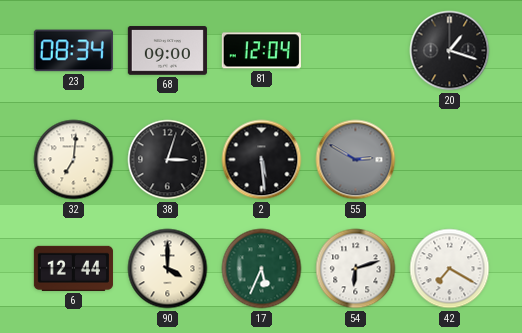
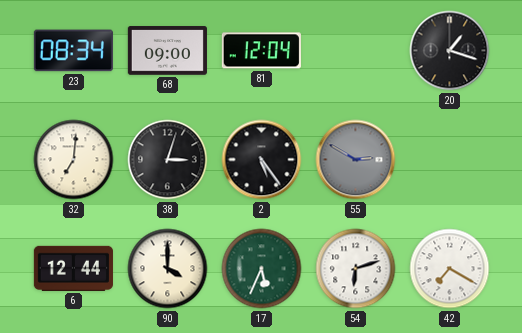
2: 5:29 -> 5:24 (262, 160)
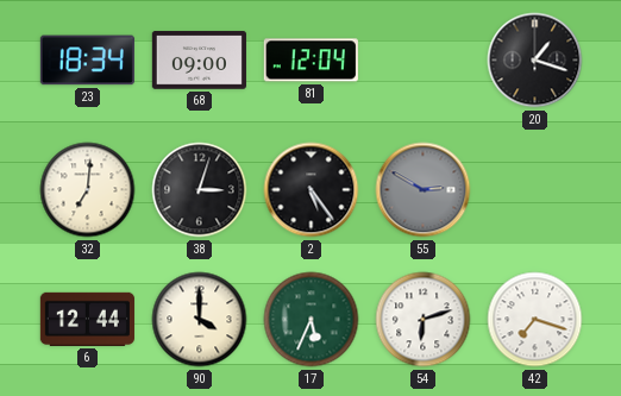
23: 08:34 -> 18:34 (87, 61)
42: 7:20 -> 7:18 (535, 320)
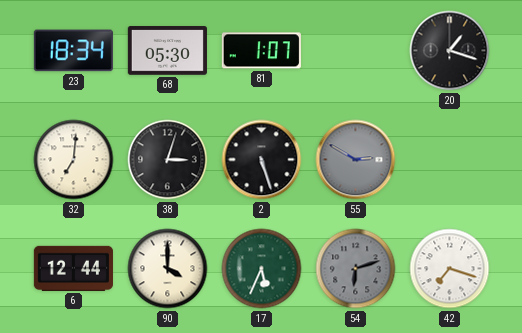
68: 09:00 -> 05:30 (167, 51)
81: 12:04 -> 1:07 (261, 51)
2: 5:24 -> 5:27 (262, 160)
54 dial: white -> grey (356, 269)
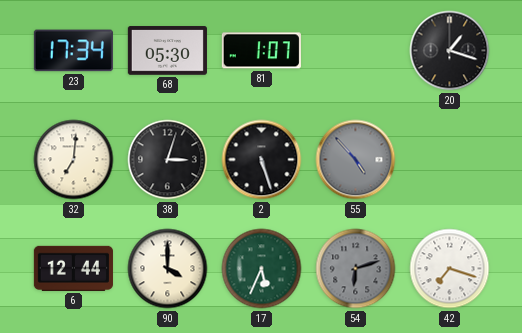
23: 18:34 -> 17:34 (73, 51)
55: 2:50 -> 4:53 (356, 160)
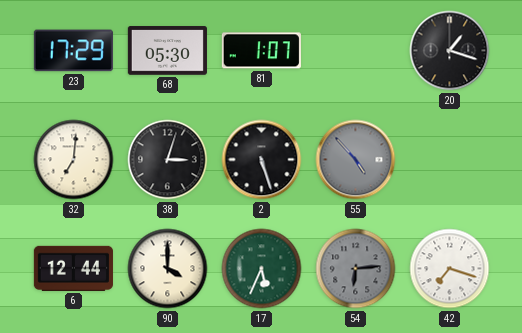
23: 17:34 -> 17:29 (73, 51)
54: 6:12 -> 6:14 (356, 269)
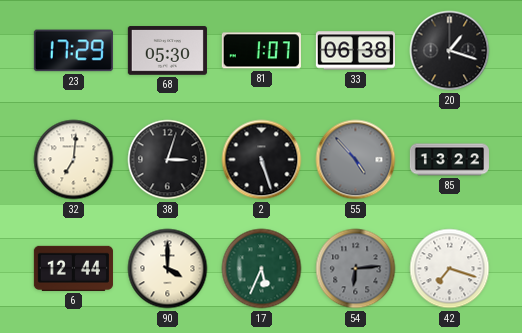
33: none -> 06:38 (355, 51)
85: none -> 13:22 (449, 160)
